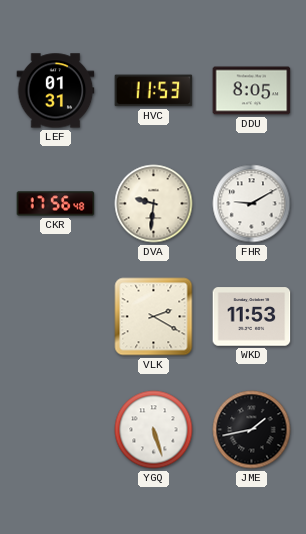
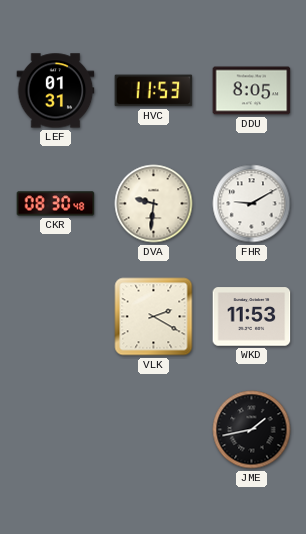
CKR: 17:56 -> 08:30 (56, 204)
YGQ: 5:27 -> none (154, 430)
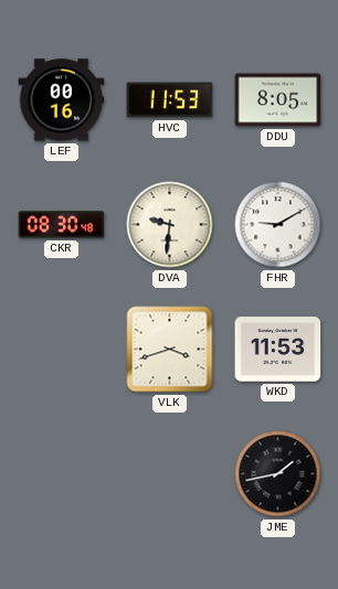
LEF: 01:31 -> 00:16 (62, 100)
VLK: 2:20 -> 3:42 (170, 350)
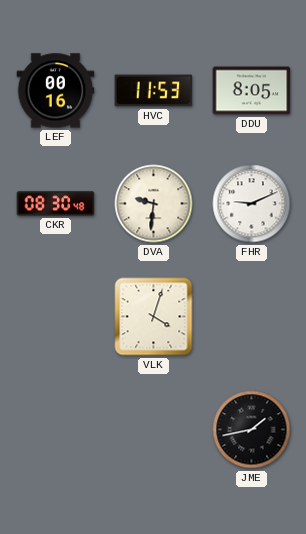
FHR: 9:10 -> 9:11 (252, 204)
VLK: 3:42 -> 4:03 (154, 317)
WKD: 11:53 -> none (278, 350)
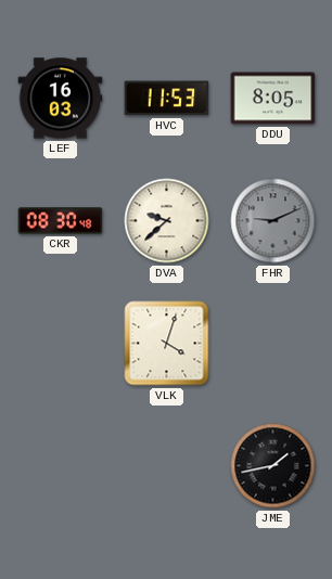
LEF: 00:16 -> 16:03 (61, 99)
DVA: 9:31 -> 9:38 (167, 221)
FHR dial: white -> grey (273, 221)
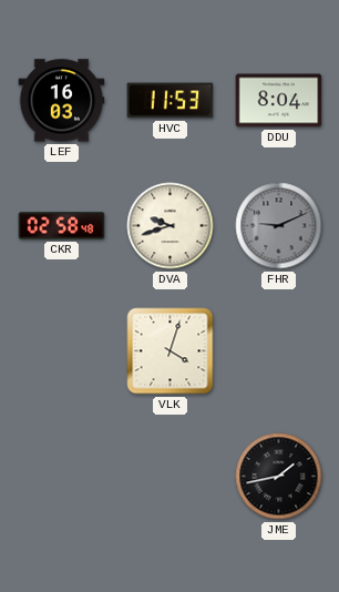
DDU: 8:05 -> 8:04 (279, 101)
CKR: 08:30 -> 02:58 (62, 226)
DVA: 9:38 -> 9:42 (171, 226)
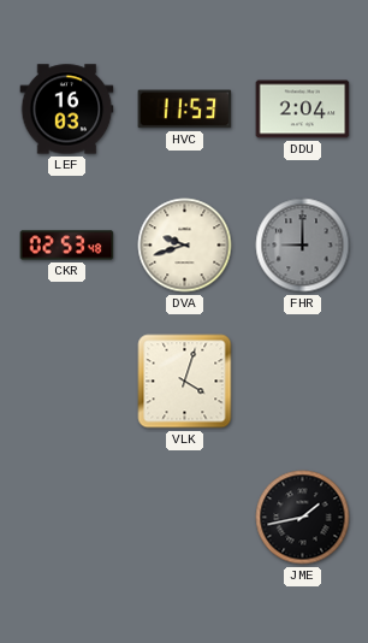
DDU: 8:04 -> 2:04 (303, 110)
CKR: 02:58 -> 02:53 (67, 246)
FHR: 9:11 -> 9:00 (303, 246)
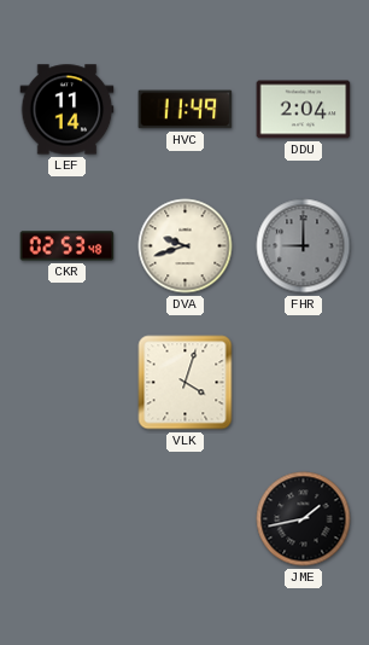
LEF: 16:03 -> 11:14 (68, 110)
HVC: 11:53 -> 11:49 (186, 110)
